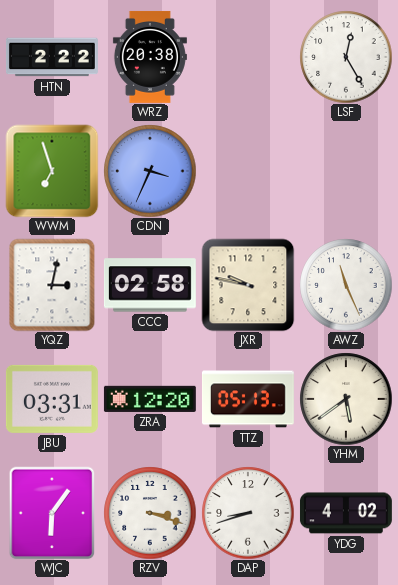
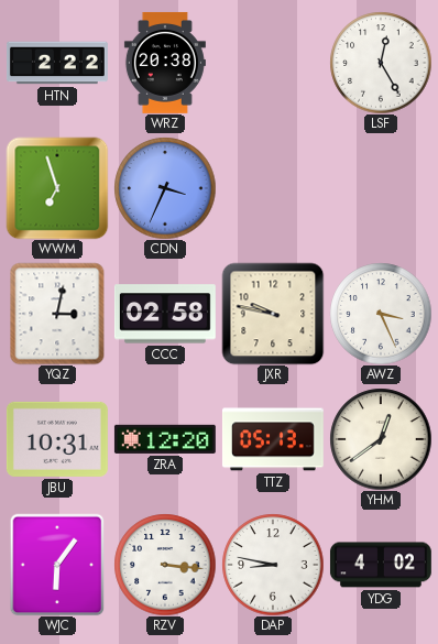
AWZ: 11:26 -> 3:26 (381, 314)
JBU: 03:31 -> 10:31 (57, 439)
YHM: 5:39 -> 12:39 (381, 439)
RZV: 3:18 -> 3:16 (165, 565)
DAP: 8:42 -> 8:47 (273, 565)
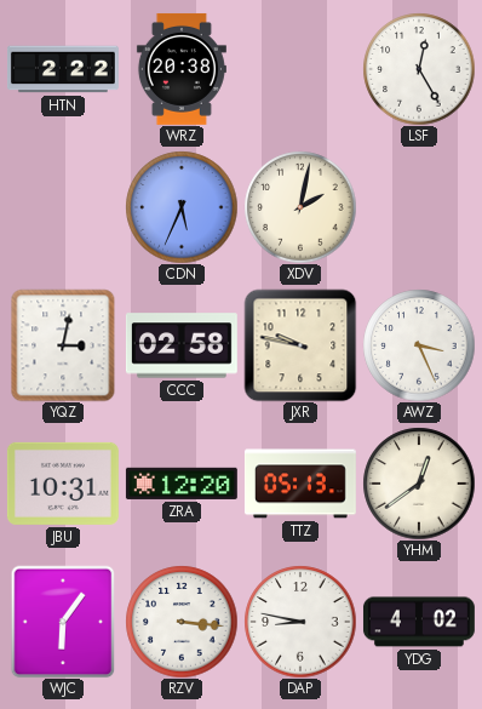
WWM: 6:57 -> none (57, 188)
CDN: 3:34 -> 5:34 (182, 207)
XDV: none -> 2:02 (300, 207)
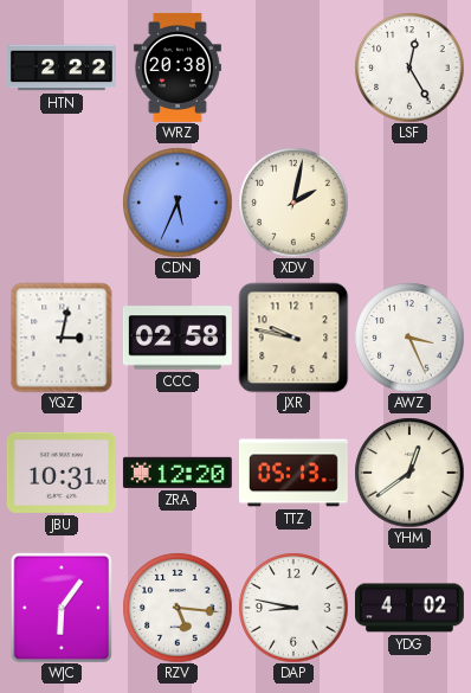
RZV: 3:16 -> 5:16 (178, 608)
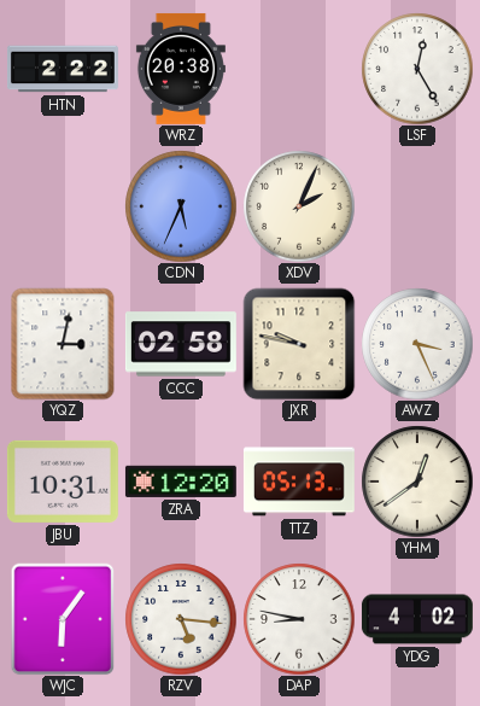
XDV: 2:02 -> 2:04 (299, 206)
